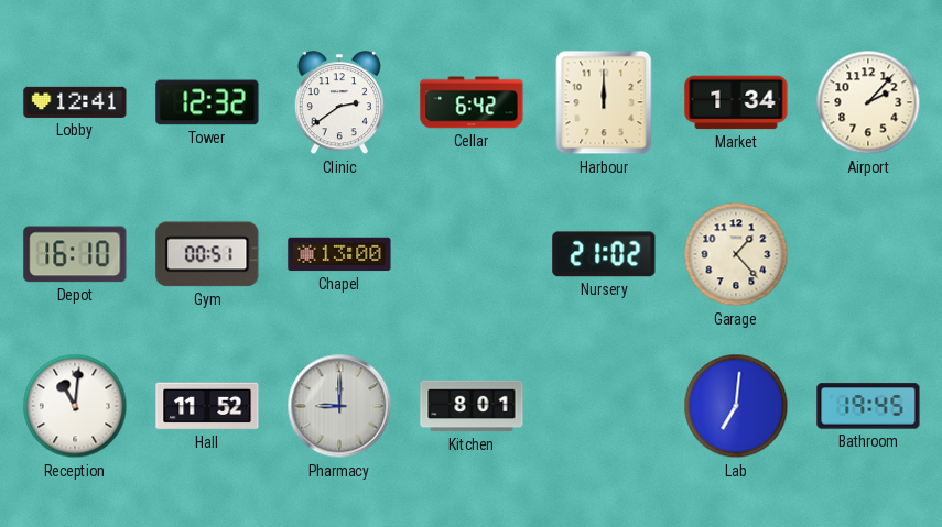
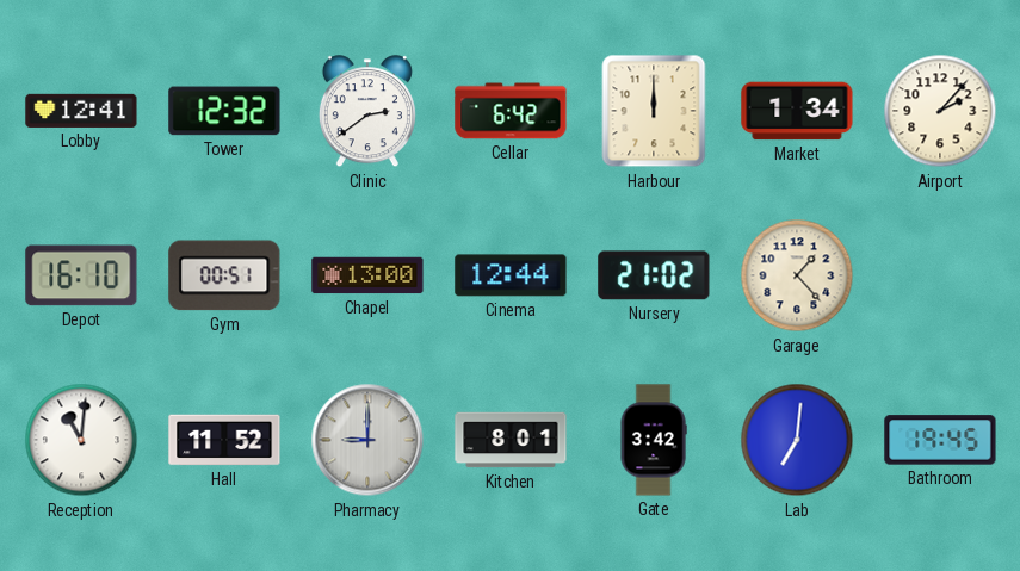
Cinema: none -> 12:44 (511, 275)
Gate: none -> 3:42 (654, 440)
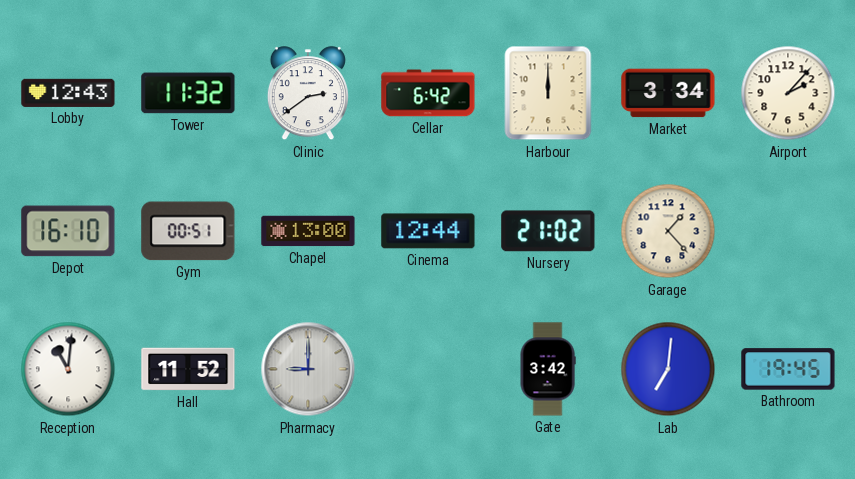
Lobby: 12:41 -> 12:43 (68, 93)
Tower: 12:32 -> 11:32 (188, 93)
Market: 1:34 -> 3:34 (668, 93)
Kitchen: 8:01 -> none (511, 440)
